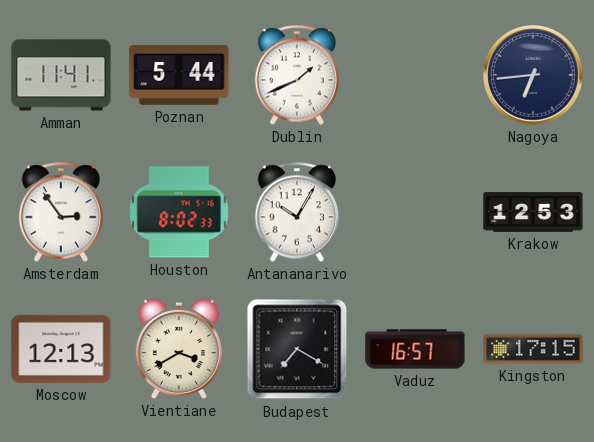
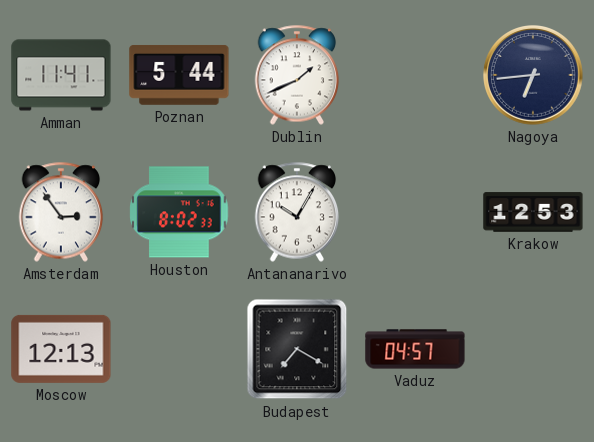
Vientiane: 3:40 -> none (179, 349)
Vaduz: 16:57 -> 04:57 (415, 349)
Kingston: 17:15 -> none (533, 349)
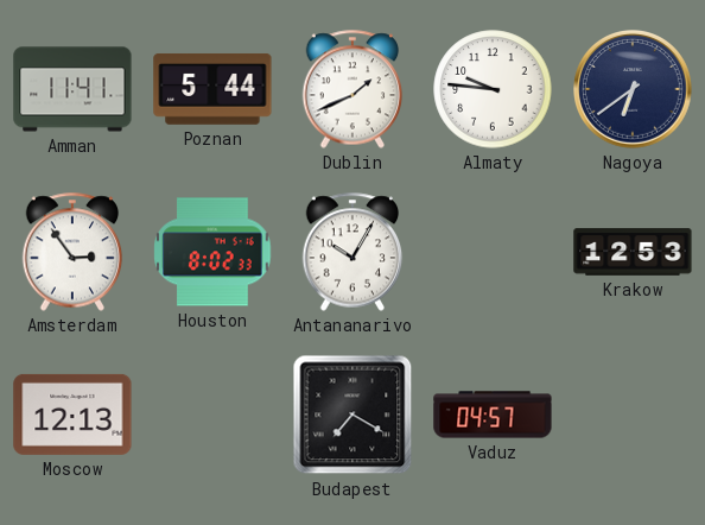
Almaty: none -> 9:46 (493, 89)
Nagoya: 6:44 -> 6:39 (633, 89)
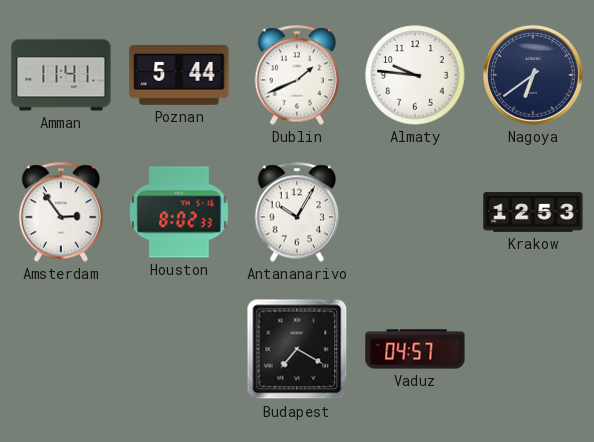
Moscow: 12:13 -> none (72, 415)
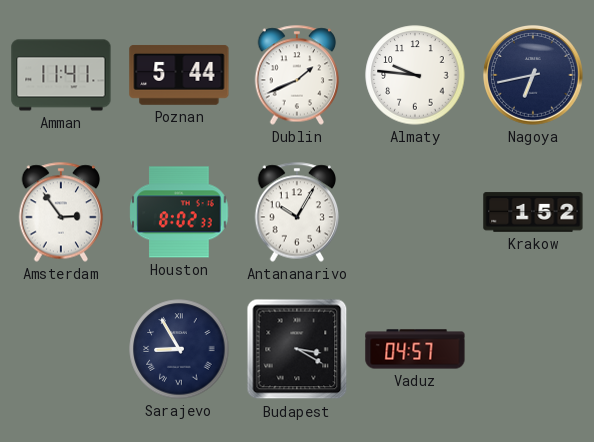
Nagoya: 6:39 -> 6:43 (533, 75)
Krakow: 12:53 -> 1:52 (533, 212)
Sarajevo: none -> 8:55 (179, 349)
Budapest: 7:20 -> 3:20 (297, 349)
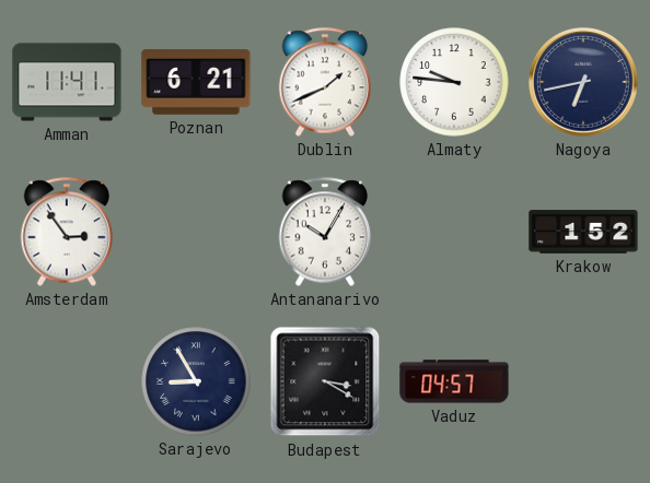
Poznan: 5:44 -> 6:21 (196, 82)
Houston: 8:02 -> none (179, 212)
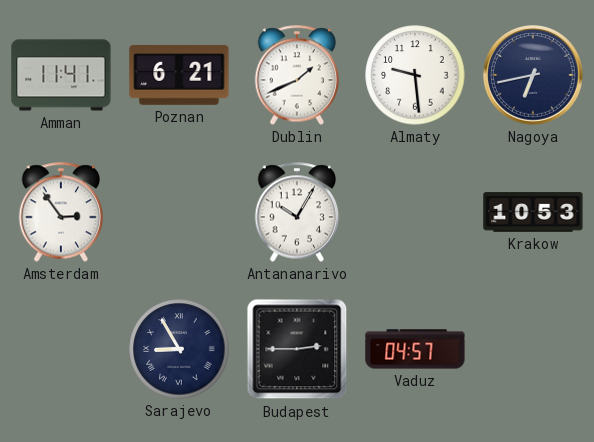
Almaty: 9:46 -> 9:29 (415, 75)
Krakow: 1:52 -> 10:53 (533, 212)
Budapest: 3:20 -> 2:45 (297, 349)
